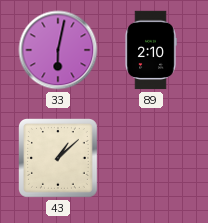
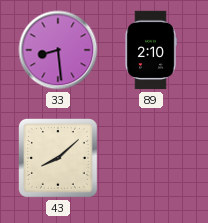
33: 6:02 -> 8:29 (58, 50)
43: 1:08 -> 8:08 (59, 159)
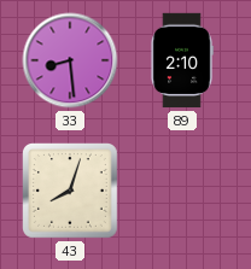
43: 8:08 -> 8:03 (71, 192)
